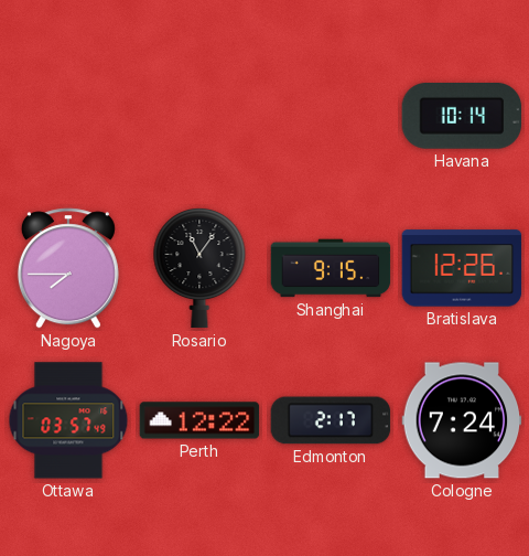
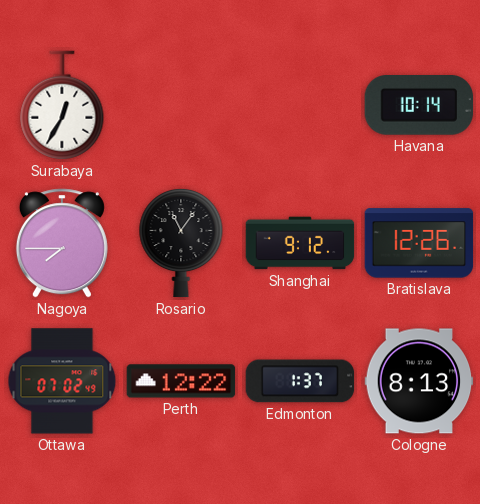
Surabaya: none -> 12:35 (62, 105)
Shanghai: 9:15 -> 9:12 (300, 243)
Ottawa: 03:57 -> 07:02 (62, 381)
Edmonton: 2:17 -> 1:37 (300, 381)
Cologne: 7:24 -> 8:13 (419, 381)
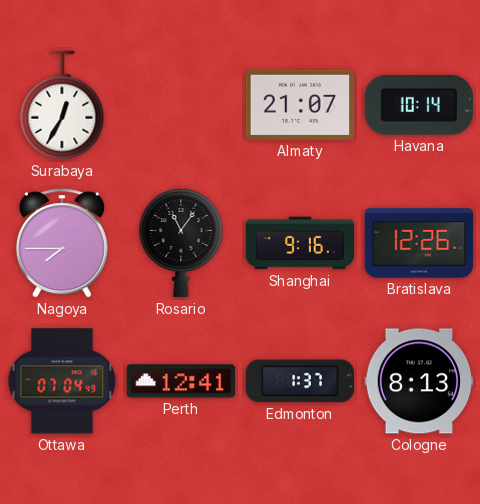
Almaty: none -> 21:07 (300, 105)
Shanghai: 9:12 -> 9:16 (300, 243)
Ottawa: 07:02 -> 07:04 (62, 381)
Perth: 12:22 -> 12:41 (181, 381)
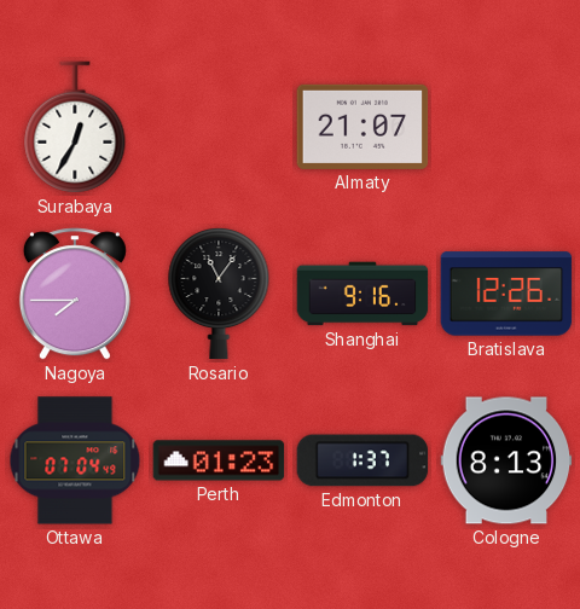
Havana: 10:14 -> none (419, 106)
Perth: 12:41 -> 01:23 (219, 460)
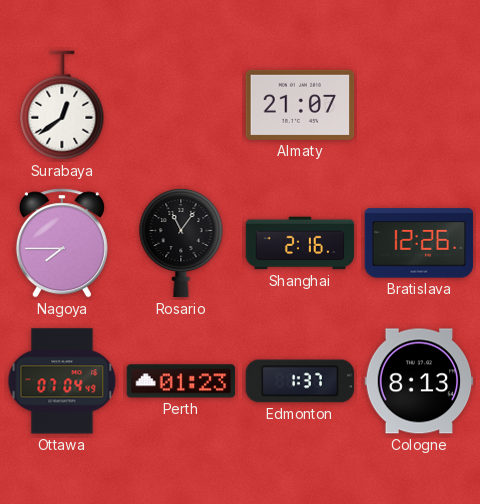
Surabaya: 12:35 -> 12:39 (62, 105)
Shanghai: 9:16 -> 2:16 (300, 243)
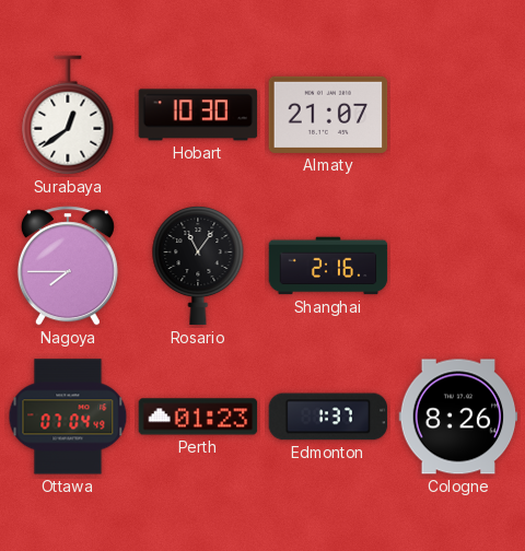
Hobart: none -> 10:30 (198, 115)
Bratislava: 12:26 -> none (419, 243)
Cologne: 8:13 -> 8:26 (458, 417)
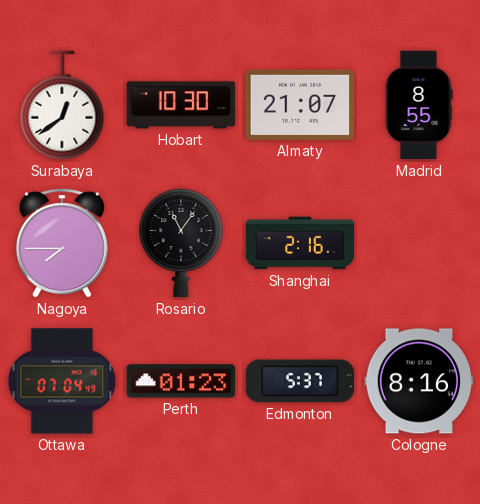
Madrid: none -> 8:55 (419, 105)
Edmonton: 1:37 -> 5:37 (300, 381)
Cologne: 8:26 -> 8:16 (419, 381)
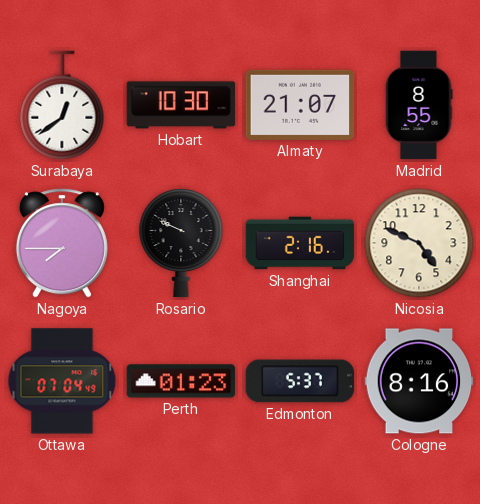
Rosario: 11:06 -> 9:49 (181, 243)
Nicosia: none -> 4:49 (419, 243)
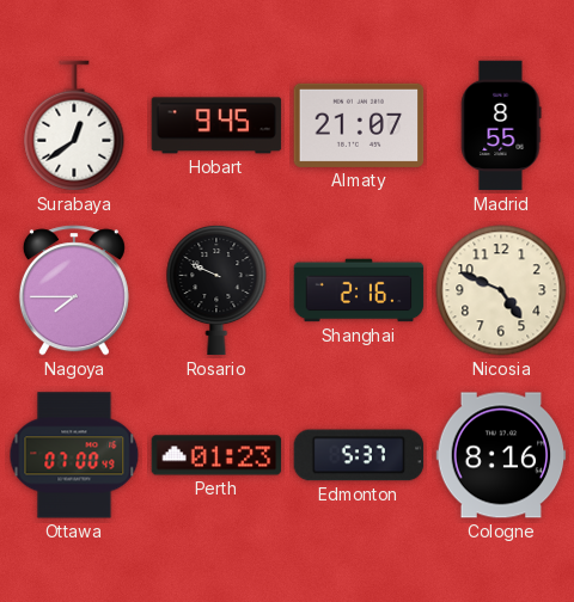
Hobart: 10:30 -> 9:45 (216, 125)
Ottawa: 07:04 -> 07:00 (74, 455)
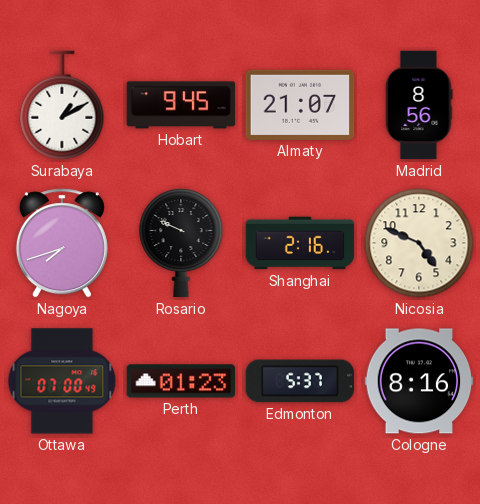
Surabaya: 12:39 -> 1:10 (62, 105)
Madrid: 8:55 -> 8:56 (419, 105)
Nagoya: 7:45 -> 7:42 (62, 243)
